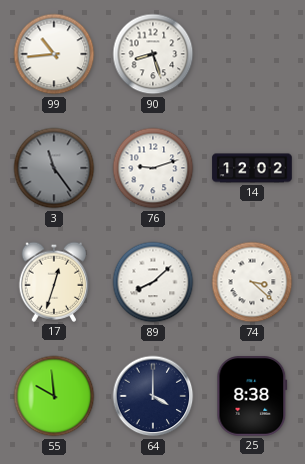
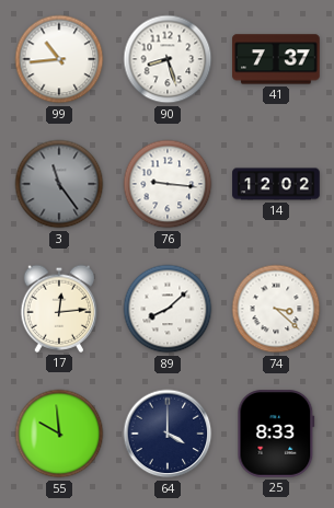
41: none -> 7:37 (276, 59)
76: 9:12 -> 9:16 (168, 184)
17: 12:33 -> 12:14 (59, 309)
25: 8:38 -> 8:33 (276, 434)
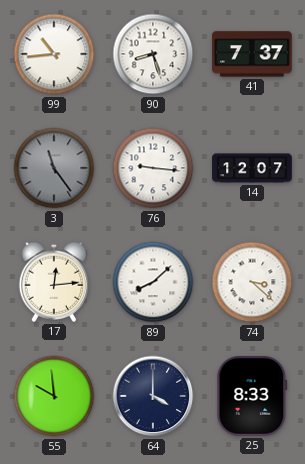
14: 12:02 -> 12:07 (252, 168)
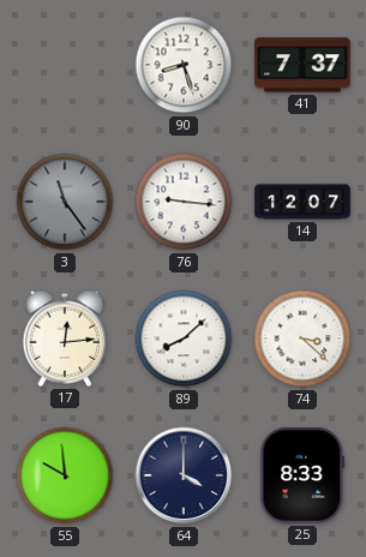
99: 10:44 -> none (54, 54)
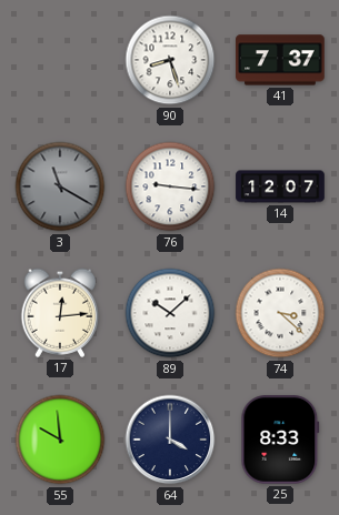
3: 11:24 -> 11:20 (60, 186)
89: 8:08 -> 10:08 (170, 313)
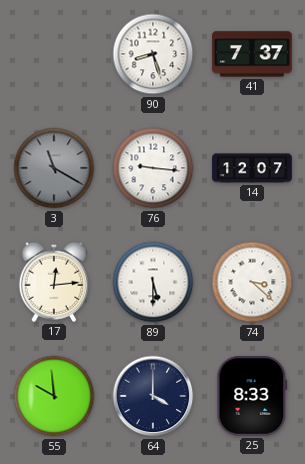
89: 10:08 -> 5:30 (153, 282)
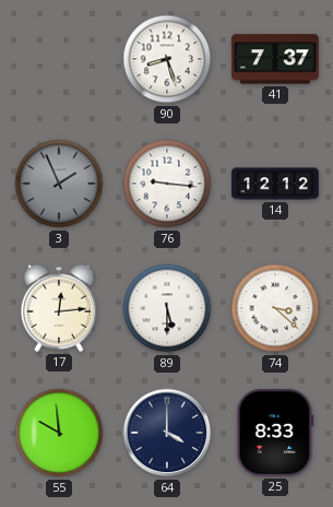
3: 11:20 -> 1:56 (59, 184)
14: 12:07 -> 12:12 (275, 184)
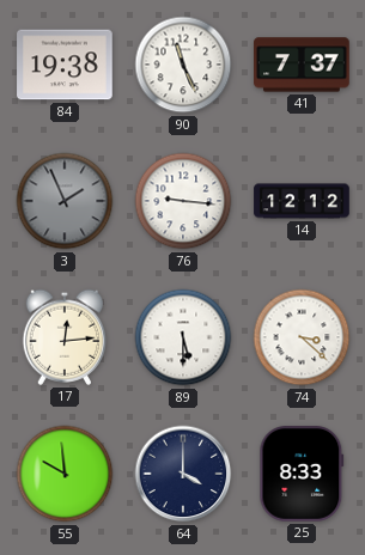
84: none -> 19:38 (65, 65)
90: 8:27 -> 11:26 (183, 65)
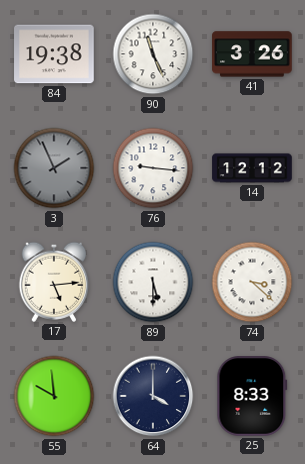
41: 7:37 -> 3:26 (252, 54)
17: 12:14 -> 5:14 (54, 282)
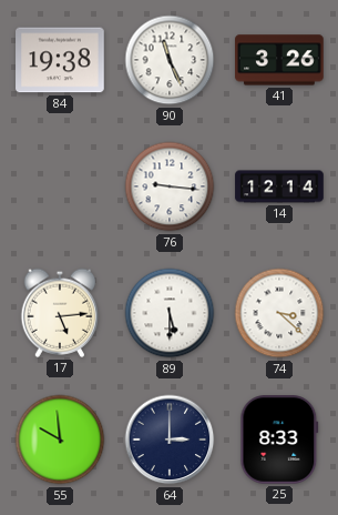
3: 1:56 -> none (54, 168)
14: 12:12 -> 12:14 (279, 186)
64: 4:00 -> 3:00 (170, 440)
